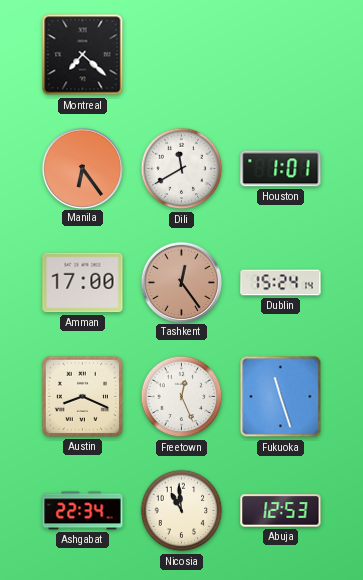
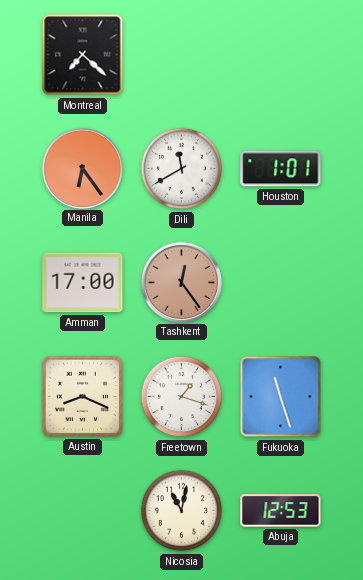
Dublin: 15:24 -> none (281, 283)
Freetown: 12:26 -> 1:18 (182, 397)
Ashgabat: 22:34 -> none (83, 511)
Nicosia: 10:59 -> 11:02 (182, 511)
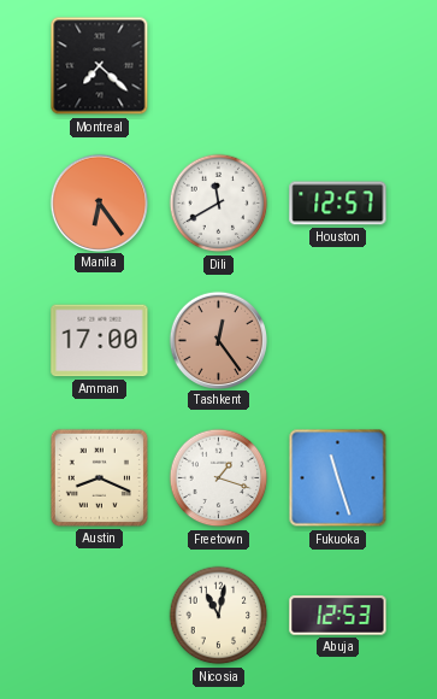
Houston: 1:01 -> 12:57 (338, 204)
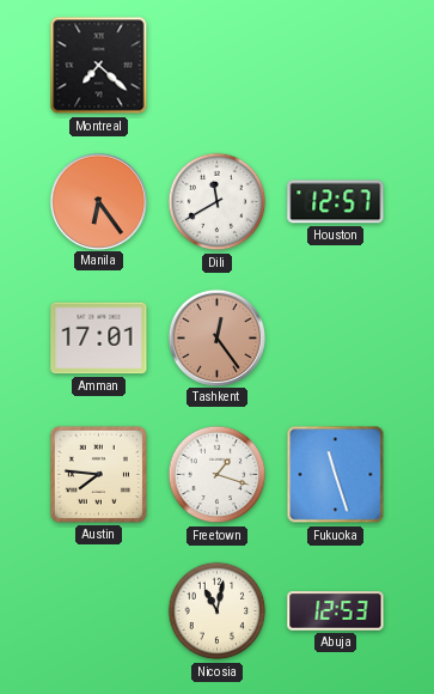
Amman: 17:00 -> 17:01 (99, 339)
Austin: 8:19 -> 7:46 (98, 474)
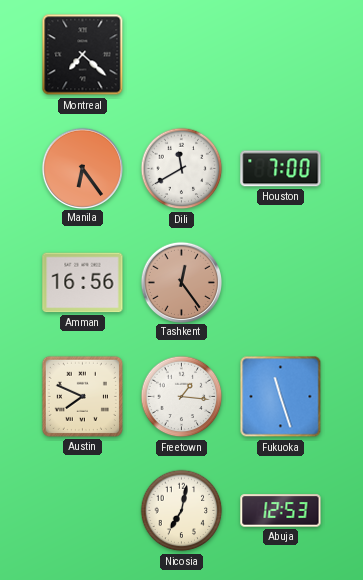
Houston: 12:57 -> 7:00 (281, 169)
Amman: 17:01 -> 16:56 (83, 283)
Austin: 7:46 -> 7:49 (82, 396)
Freetown: 1:18 -> 1:16 (182, 397)
Nicosia: 11:02 -> 7:02 (182, 511)
